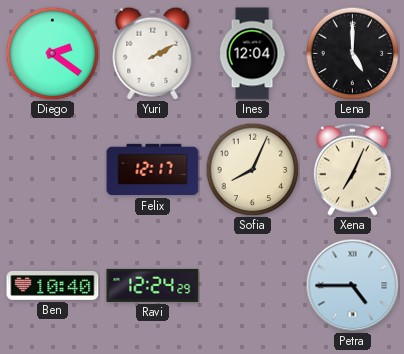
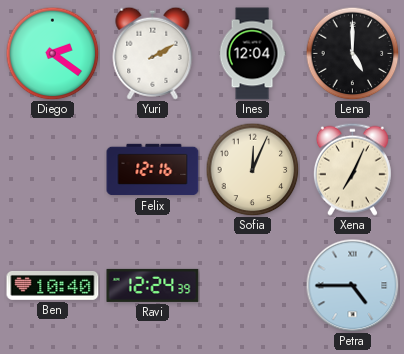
Felix: 12:17 -> 12:16 (153, 170)
Sofia: 8:04 -> 12:04 (252, 169)
Ravi: 12:24:29 -> 12:24:39 (153, 285)
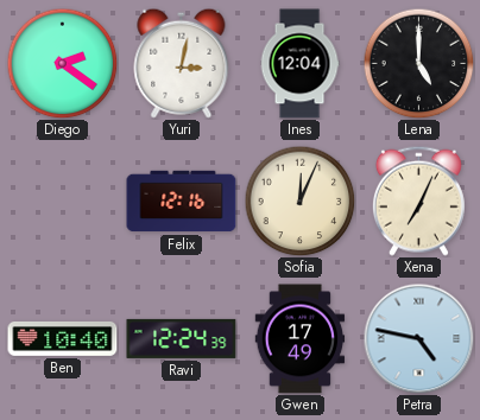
Yuri: 2:10 -> 3:02 (182, 63)
Gwen: none -> 17:49 (301, 339)
Petra: 4:45 -> 4:47 (418, 338)
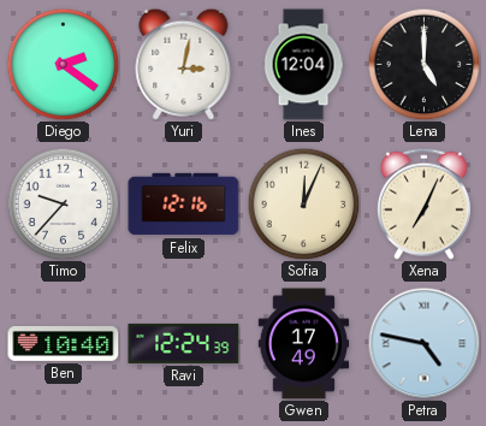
Timo: none -> 9:37 (63, 203)
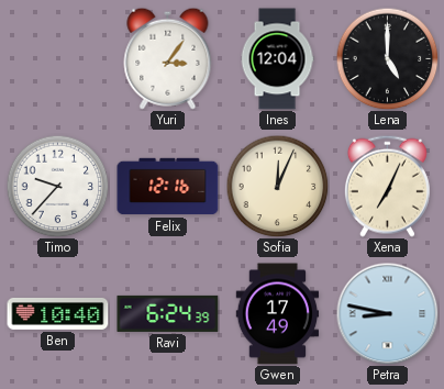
Diego: 2:21 -> none (63, 64)
Yuri: 3:02 -> 3:06 (168, 58)
Ravi: 12:24 -> 6:24 (168, 313)
Petra: 4:47 -> 8:47 (387, 313)
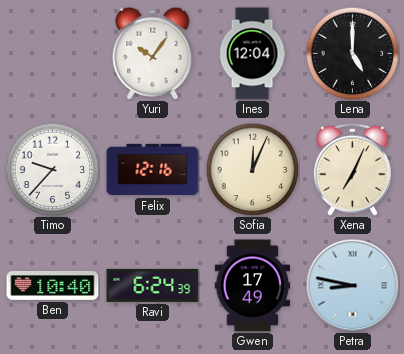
Yuri: 3:06 -> 10:06 (153, 53)
